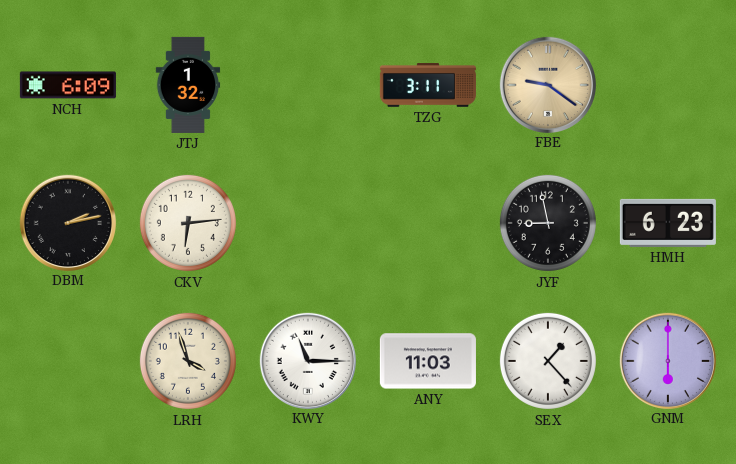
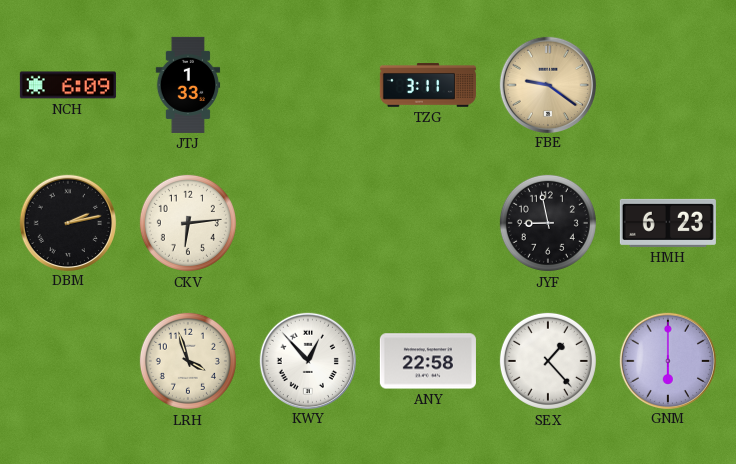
JTJ: 1:32 -> 1:33 (188, 85)
KWY: 11:15 -> 12:53 (307, 360)
ANY: 11:03 -> 22:58 (428, 361)
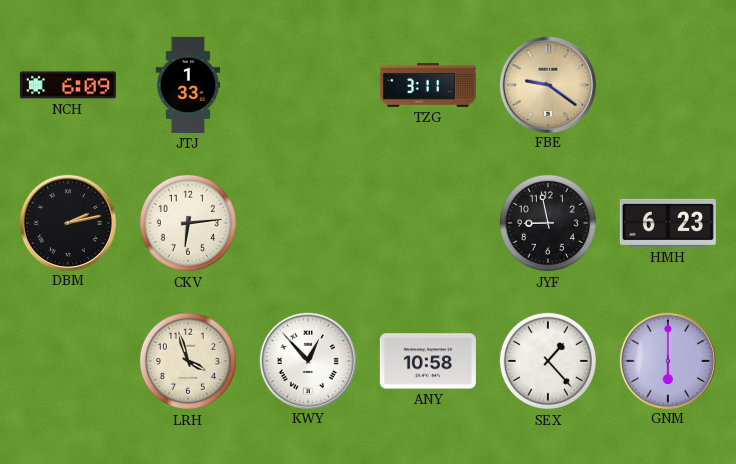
ANY: 22:58 -> 10:58 (428, 361)
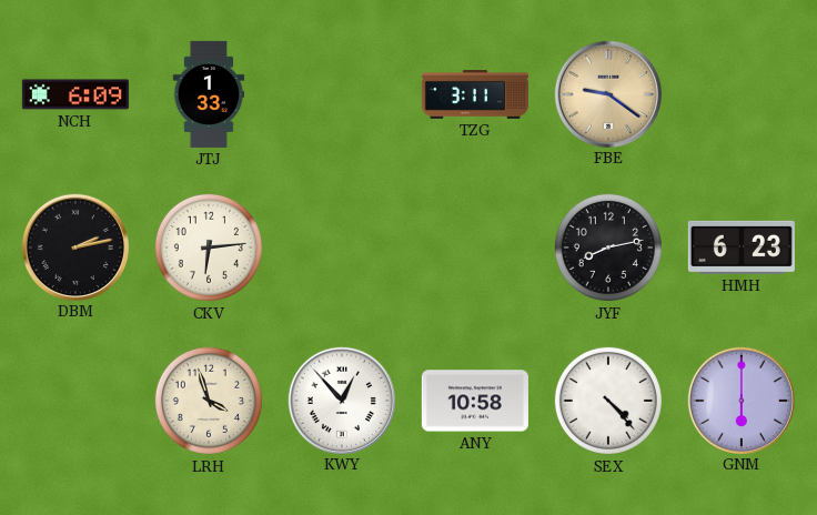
JYF: 8:58 -> 8:13 (608, 248)
SEX: 1:23 -> 4:23 (608, 401)
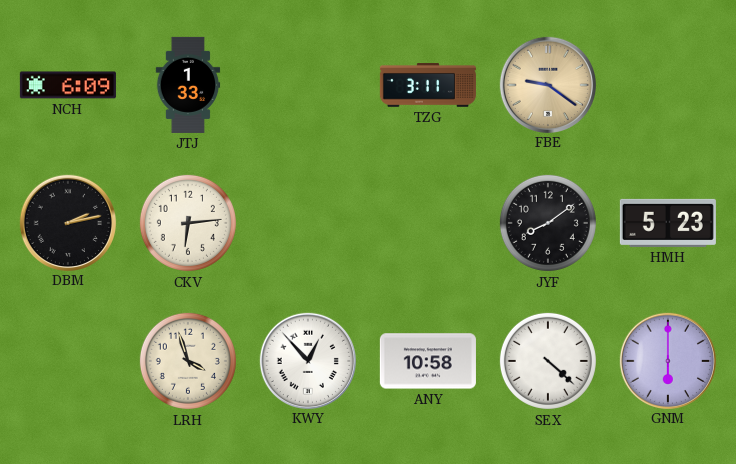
JYF: 8:13 -> 8:09 (548, 223)
HMH: 6:23 -> 5:23 (668, 223)
SEX: 4:23 -> 4:22 (548, 361)
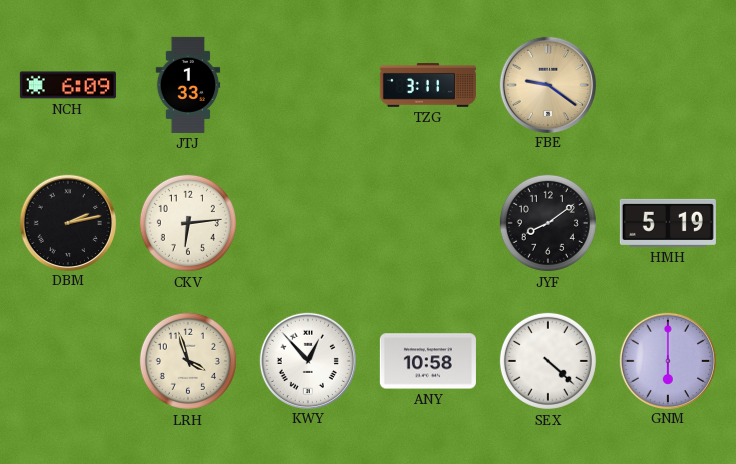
HMH: 5:23 -> 5:19 (668, 223)
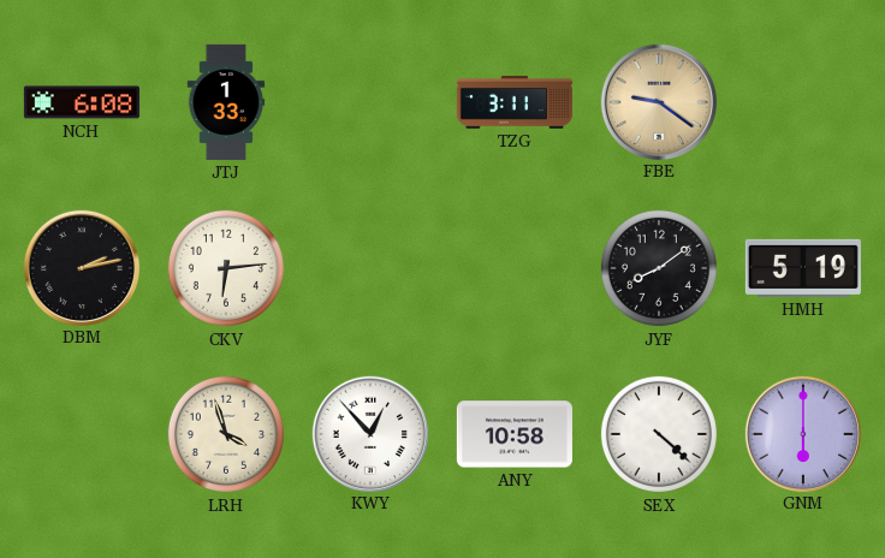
NCH: 6:09 -> 6:08 (82, 102)
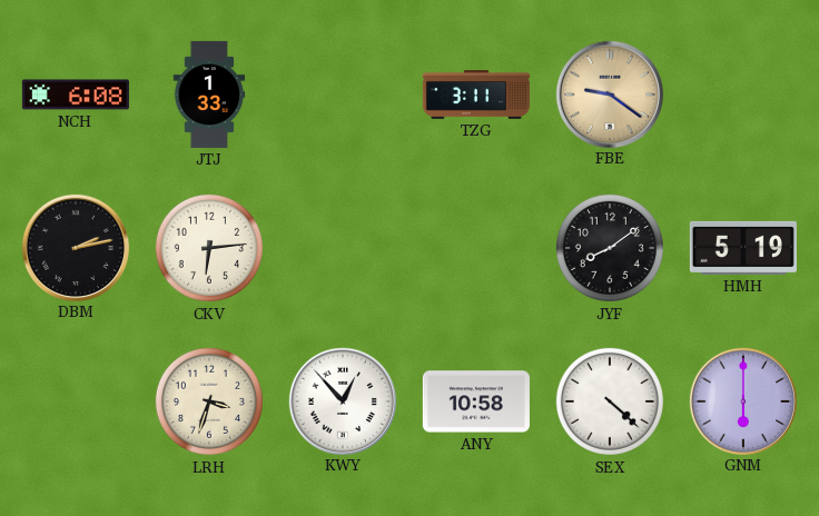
LRH: 3:57 -> 3:33 (209, 401)
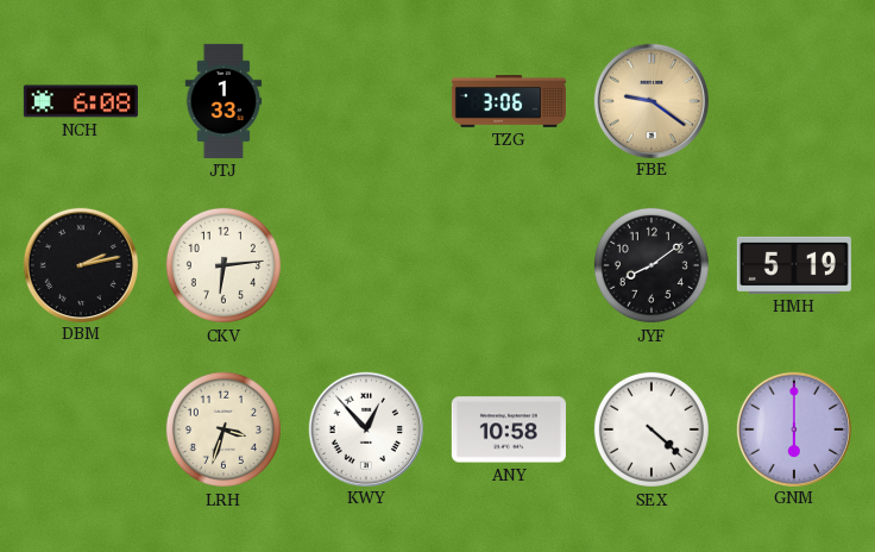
TZG: 3:11 -> 3:06 (509, 101)
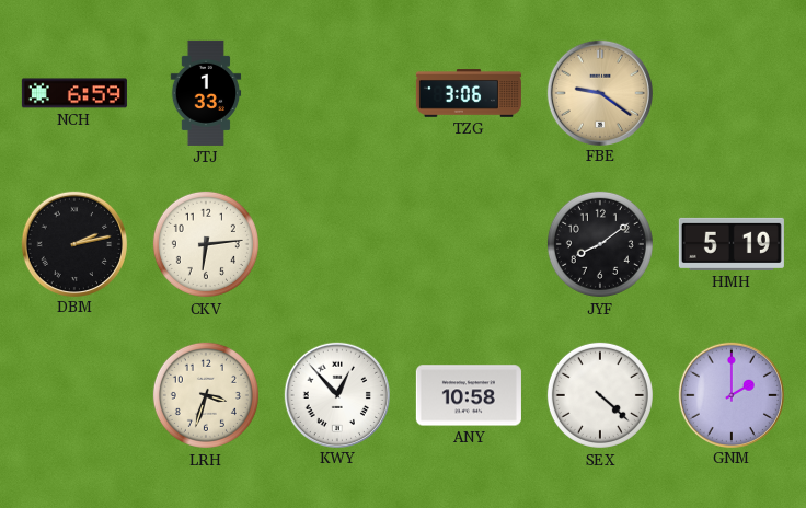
NCH: 6:08 -> 6:59 (74, 93)
GNM: 6:00 -> 2:00 (730, 394)
